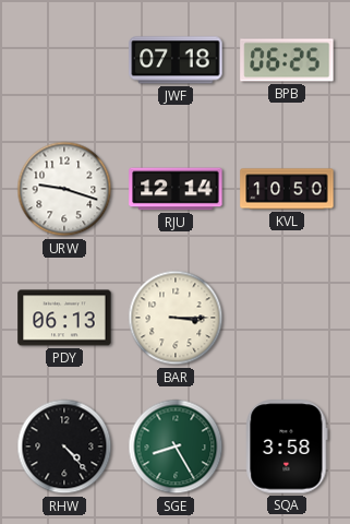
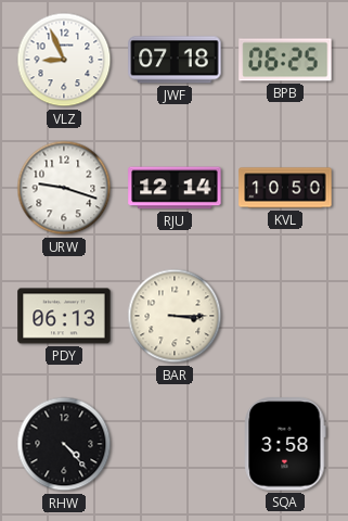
VLZ: none -> 8:56 (64, 60)
SGE: 8:25 -> none (176, 446)
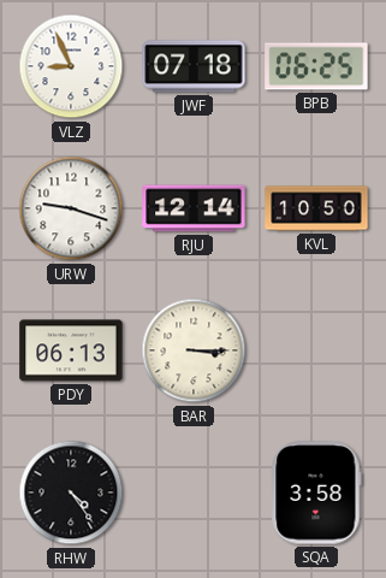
RHW: 4:23 -> 4:24 (71, 493)
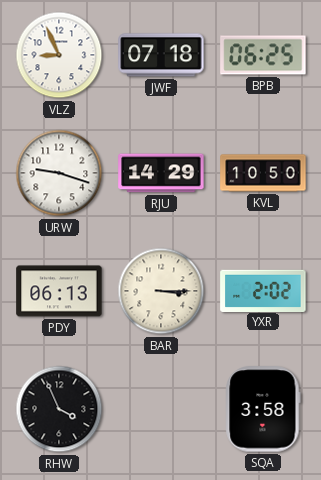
RJU: 12:14 -> 14:29 (161, 173)
YXR: none -> 2:02 (263, 290)
RHW: 4:24 -> 3:56 (59, 409)
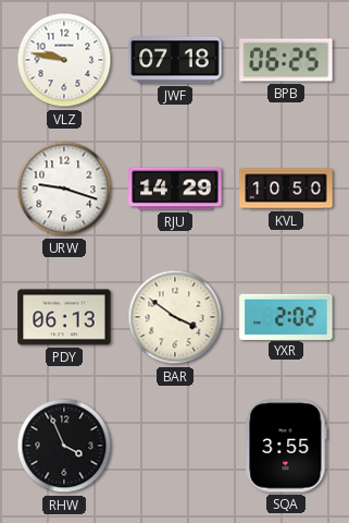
VLZ: 8:56 -> 9:47 (64, 60)
BAR: 3:15 -> 3:51 (175, 317)
SQA: 3:58 -> 3:55 (286, 446)
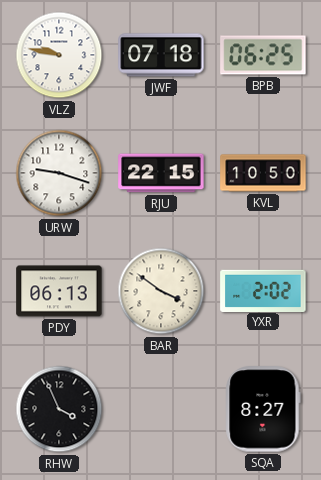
RJU: 14:29 -> 22:15 (161, 173)
SQA: 3:55 -> 8:27 (263, 409)
